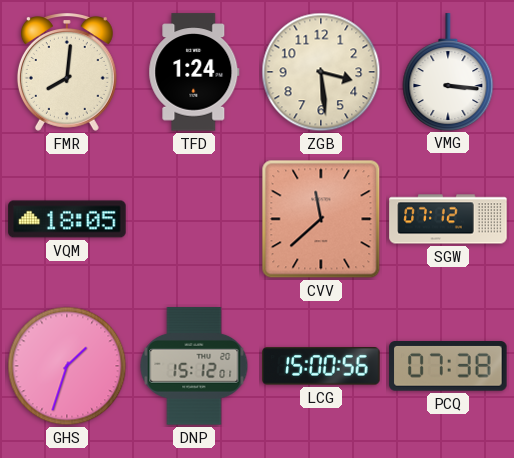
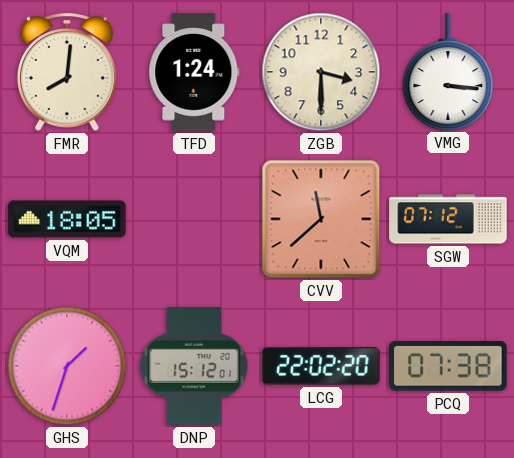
ZGB: 3:29 -> 3:30 (321, 72)
LCG: 15:00 -> 22:02 (321, 366)
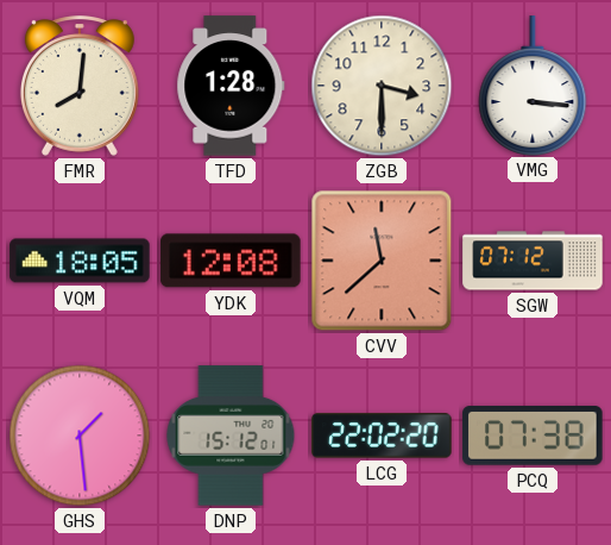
TFD: 1:24 -> 1:28 (231, 86)
YDK: none -> 12:08 (231, 261)
GHS: 1:33 -> 1:29 (80, 436)
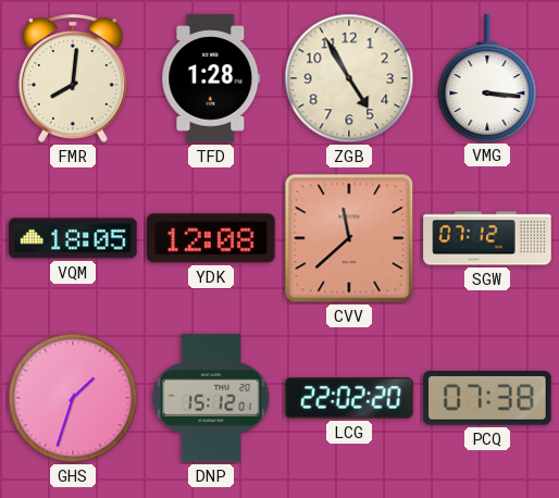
ZGB: 3:30 -> 4:55 (349, 78)
GHS: 1:29 -> 1:33 (73, 398)
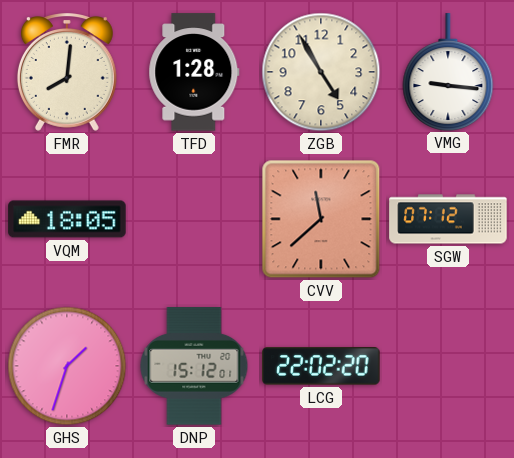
VMG: 3:16 -> 9:16 (448, 72)
YDK: 12:08 -> none (211, 238)
PCQ: 07:38 -> none (487, 399)
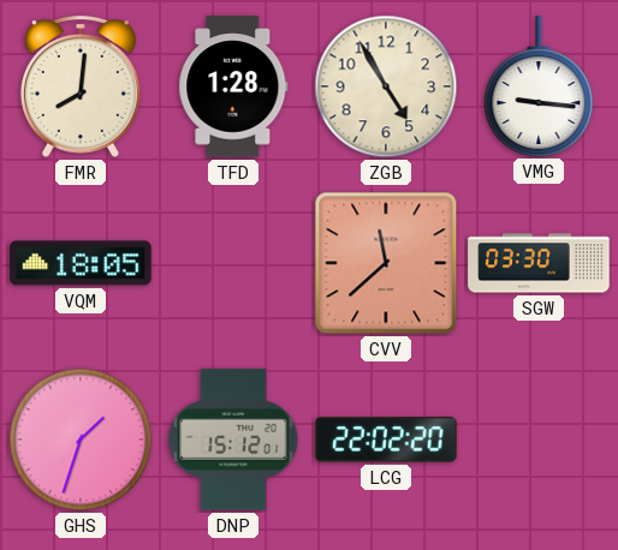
SGW: 07:12 -> 03:30 (539, 263)
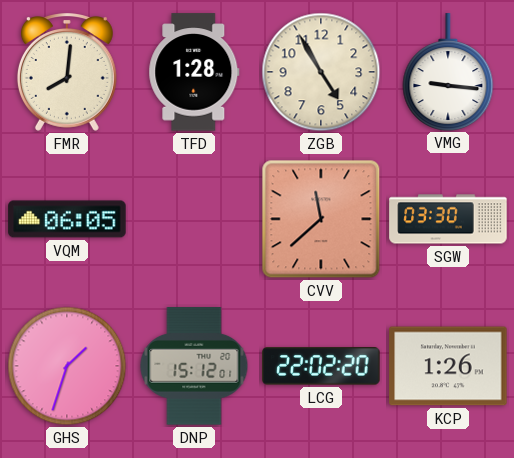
VQM: 18:05 -> 06:05 (67, 219)
KCP: none -> 1:26 (448, 366)
